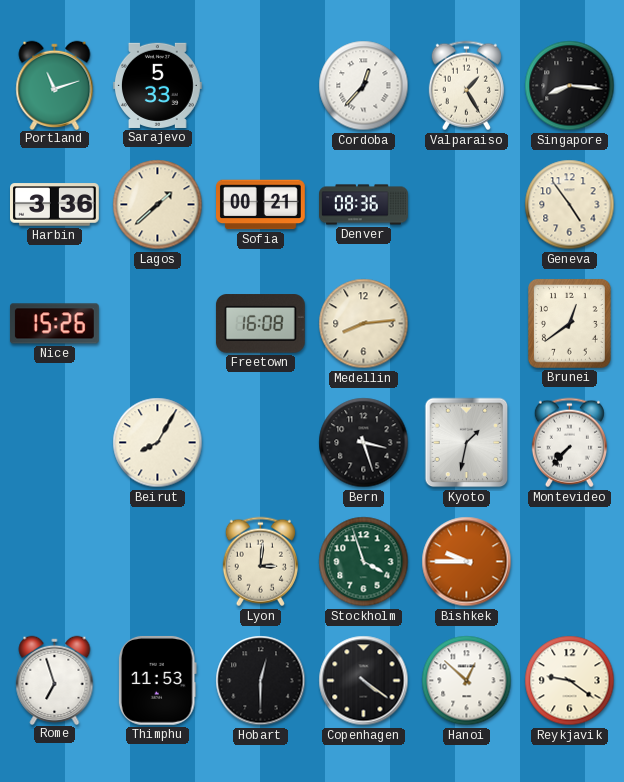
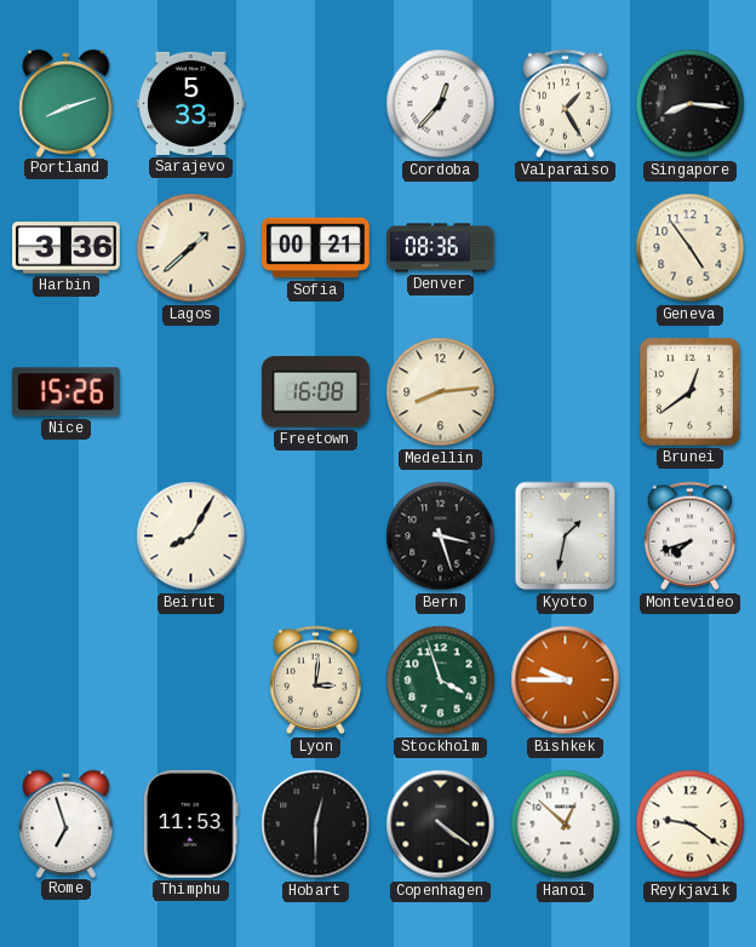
Portland: 11:12 -> 8:12 (67, 103)
Montevideo: 7:37 -> 7:42 (689, 536)
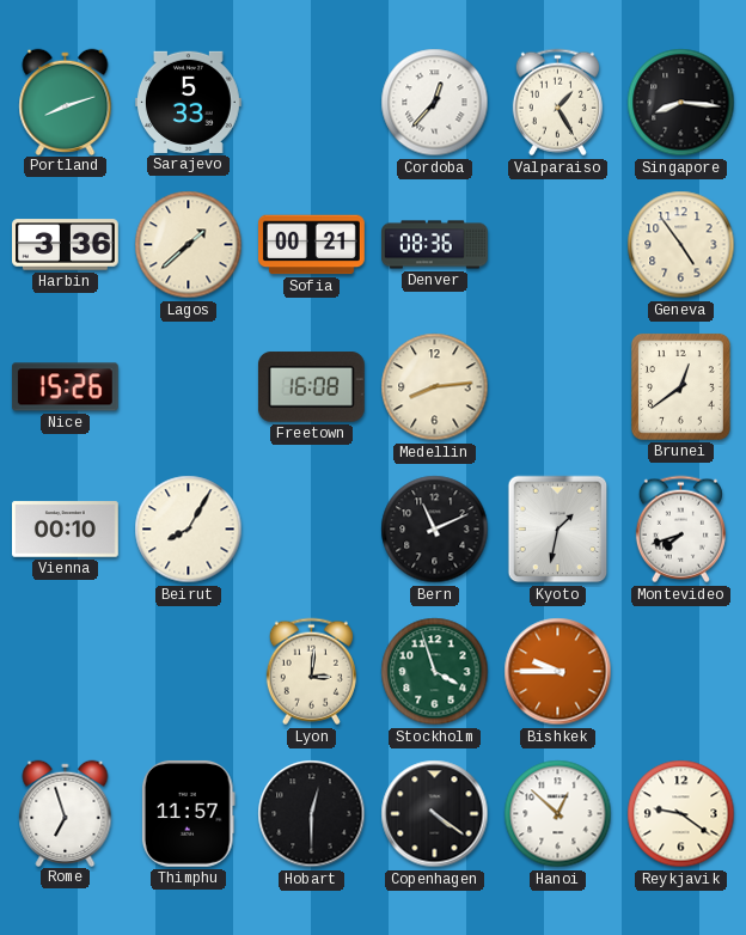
Vienna: none -> 00:10 (66, 530)
Bern: 3:27 -> 11:11 (435, 530)
Thimphu: 11:53 -> 11:57 (188, 813)
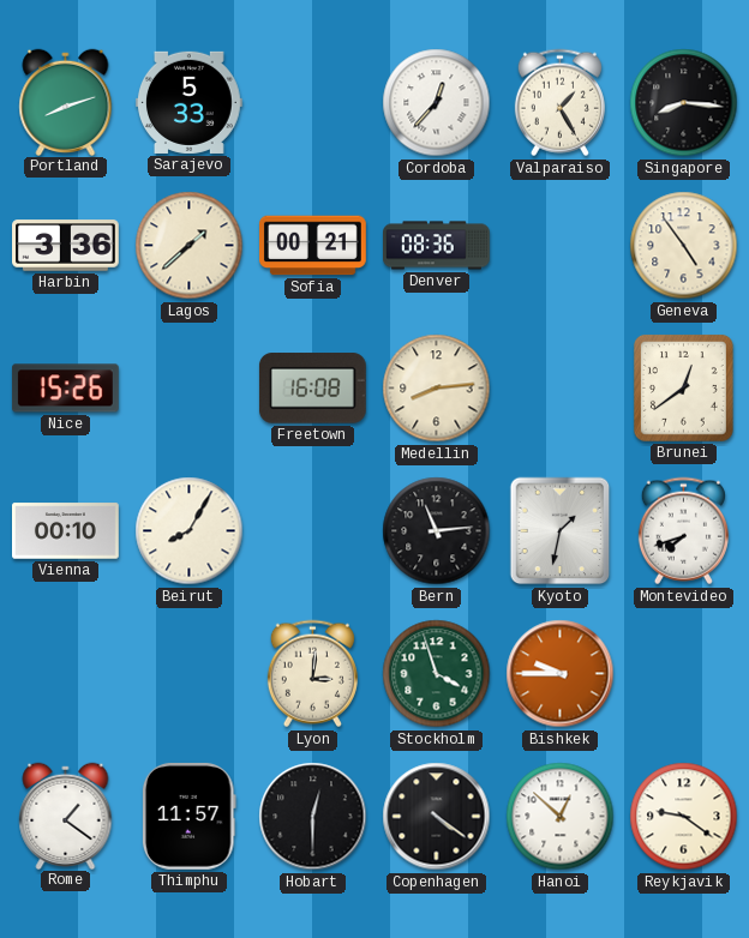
Bern: 11:11 -> 11:14 (437, 531)
Rome: 6:57 -> 1:21 (66, 816)
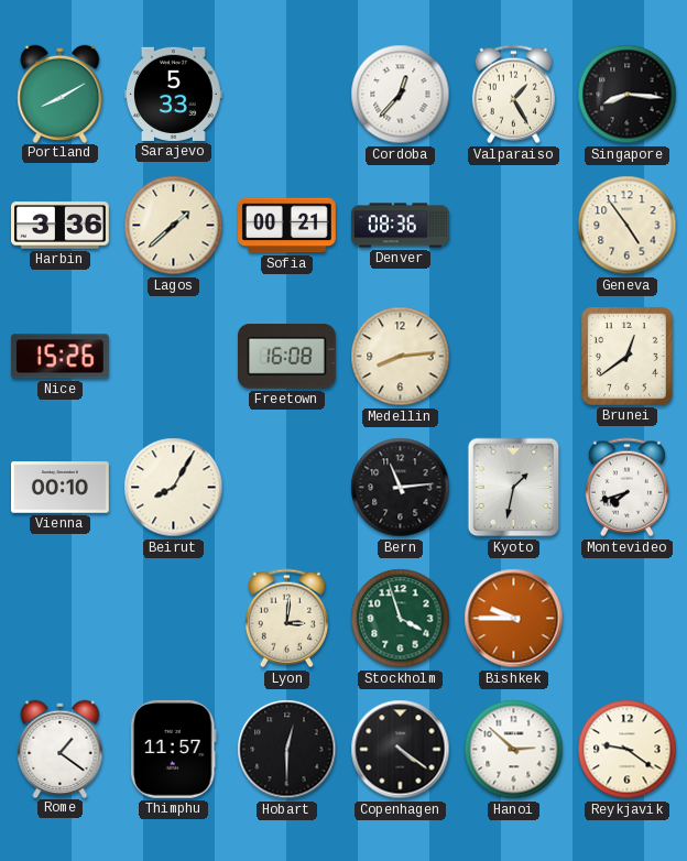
Portland: 8:12 -> 8:10 (61, 94)
Hanoi: 12:52 -> 2:52 (514, 750)
